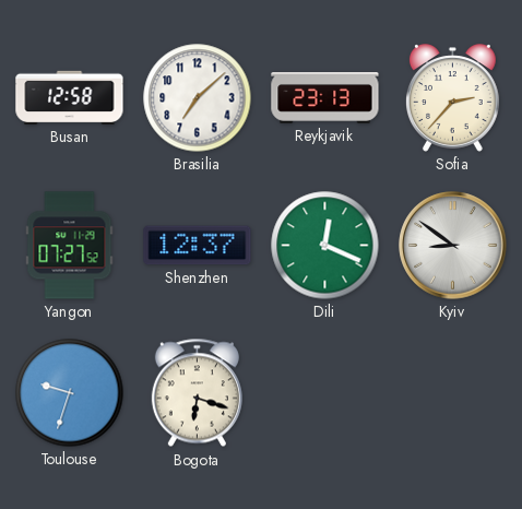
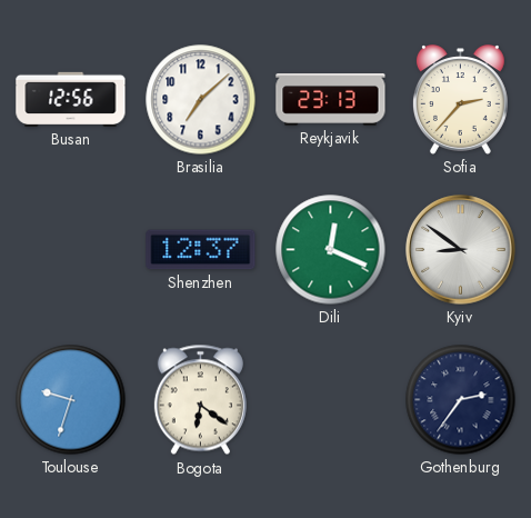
Busan: 12:58 -> 12:56 (71, 99)
Yangon: 07:27 -> none (70, 246)
Bogota: 6:18 -> 6:21 (200, 400)
Gothenburg: none -> 2:36 (461, 400)
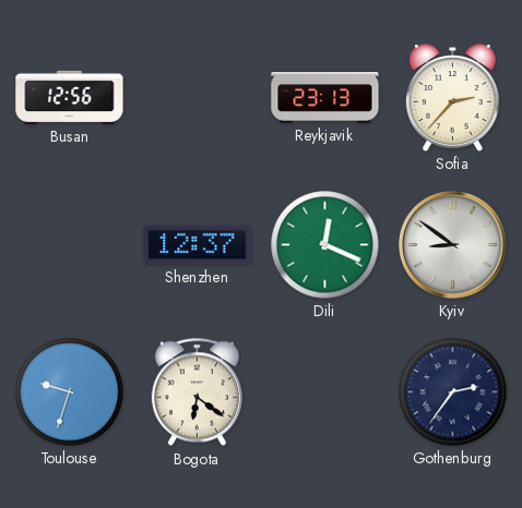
Brasilia: 7:08 -> none (201, 100)
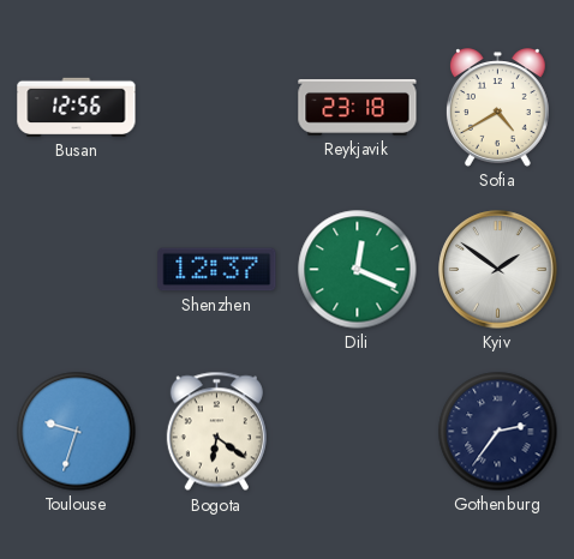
Reykjavik: 23:13 -> 23:18 (358, 108)
Sofia: 2:37 -> 4:40 (497, 108)
Kyiv: 8:51 -> 1:51 (498, 270)
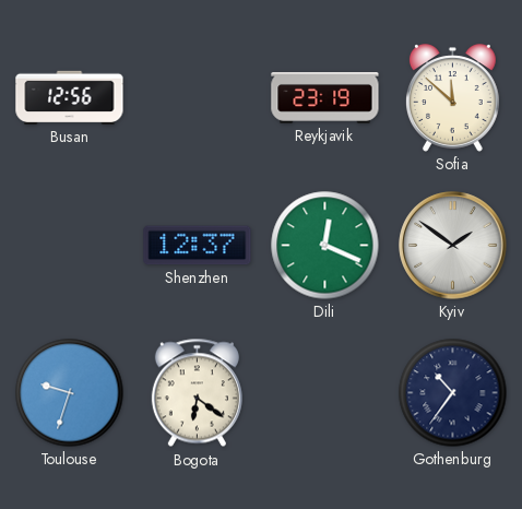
Reykjavik: 23:18 -> 23:19 (325, 98)
Sofia: 4:40 -> 11:52 (452, 98)
Gothenburg: 2:36 -> 10:36 (453, 393)
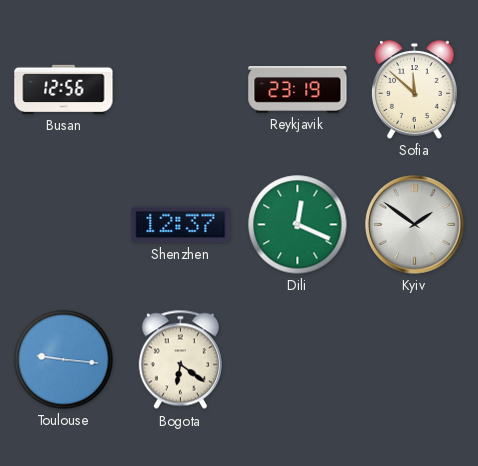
Toulouse: 9:33 -> 9:16 (64, 360)
Gothenburg: 10:36 -> none (453, 393)
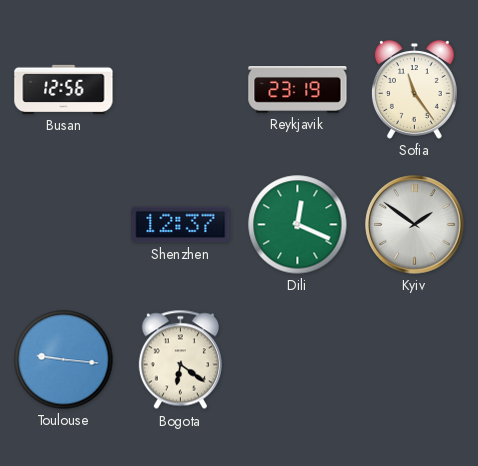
Sofia: 11:52 -> 11:24 (414, 90)
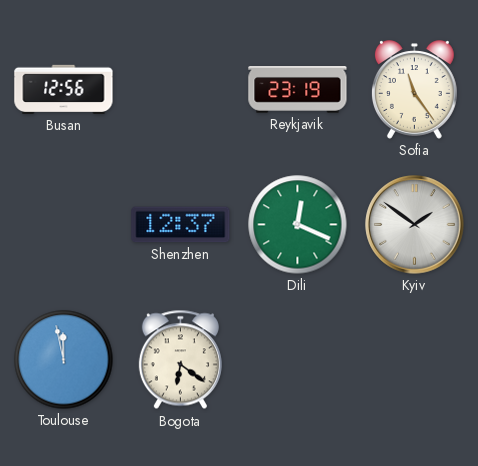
Toulouse: 9:16 -> 11:58 (64, 360)
